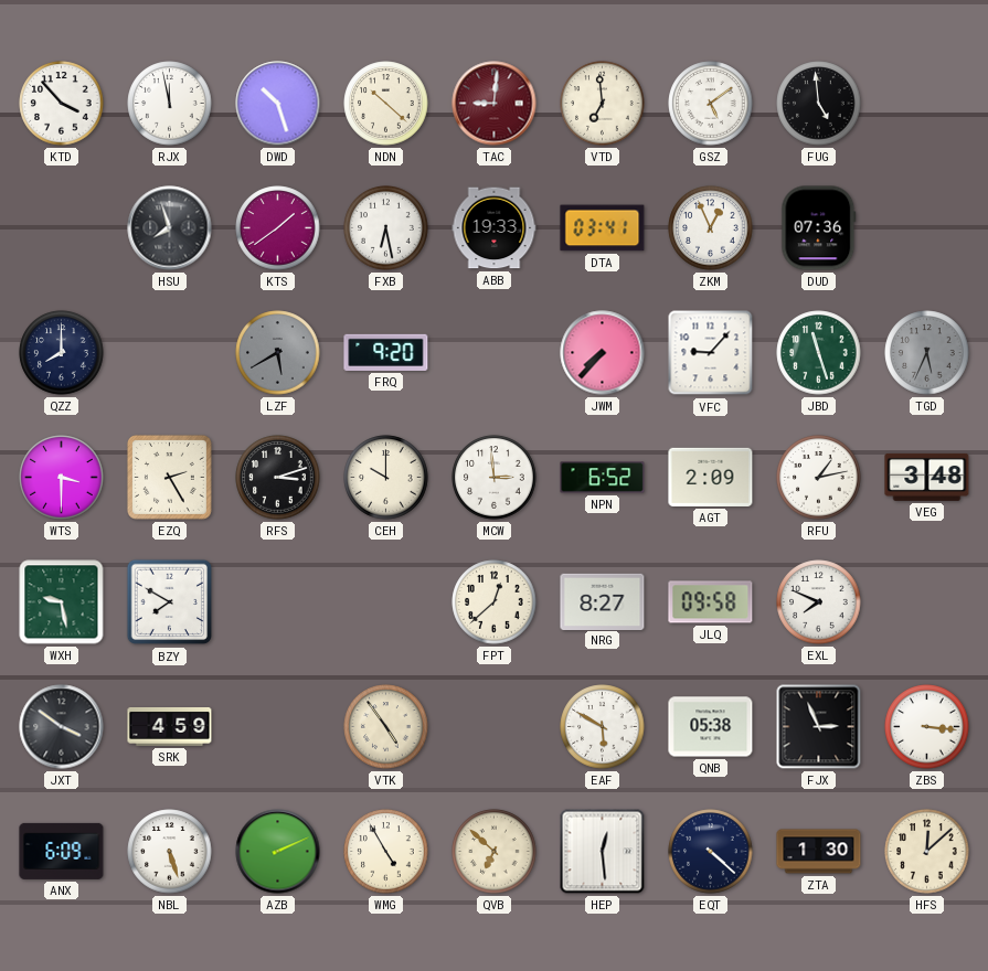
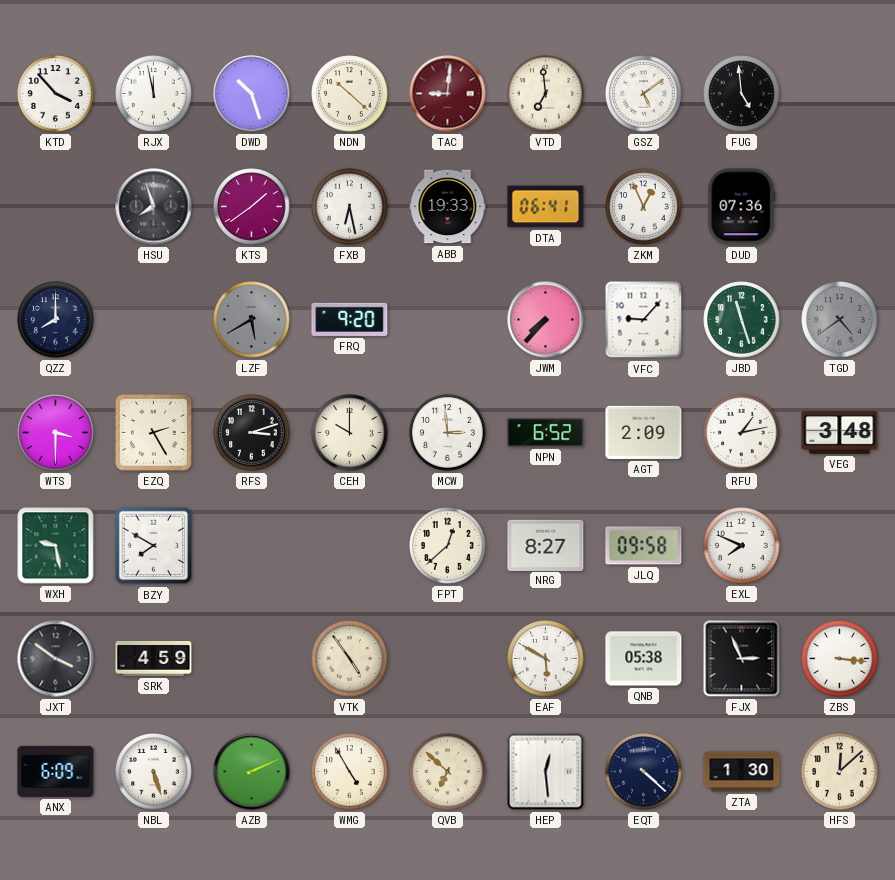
DTA: 03:41 -> 06:41 (546, 207)
TGD: 5:34 -> 4:39 (840, 320)
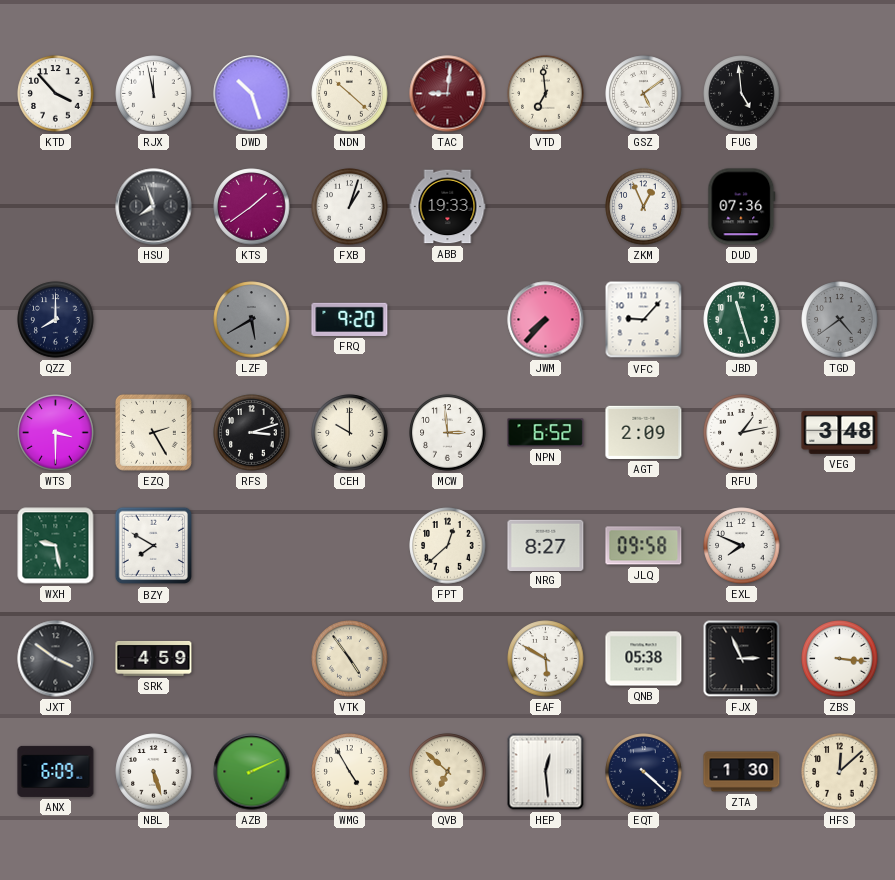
FXB: 6:28 -> 1:03 (350, 207)
DTA: 06:41 -> none (546, 207)
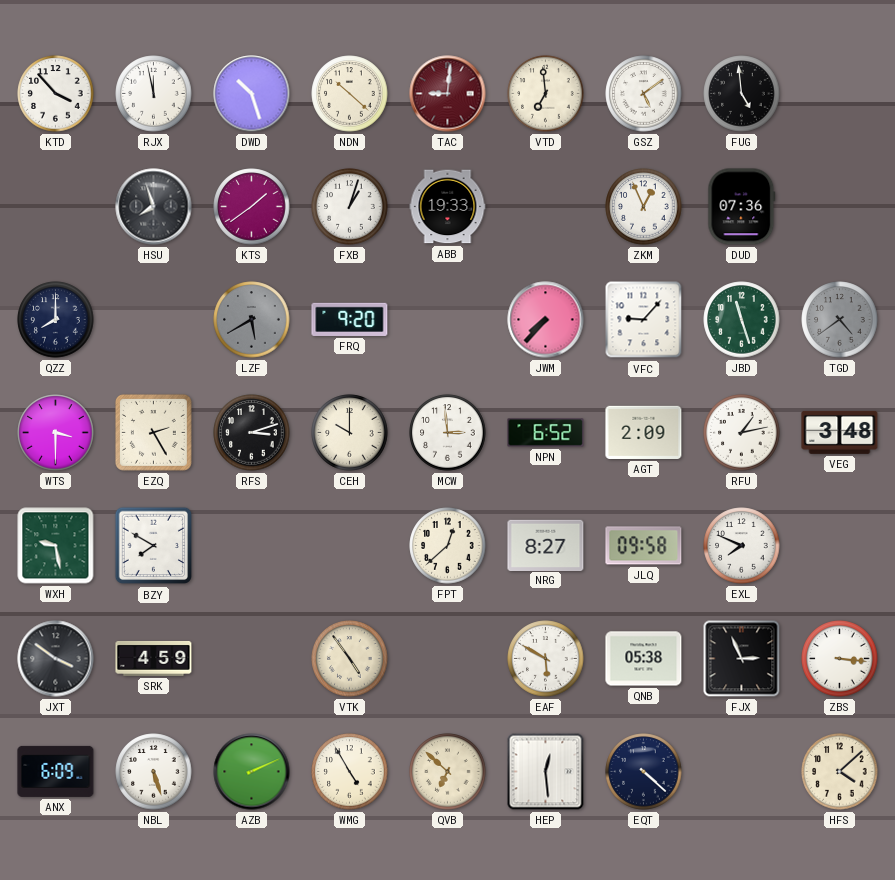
ZTA: 1:30 -> none (742, 772)
HFS: 12:08 -> 4:08 (840, 772)
